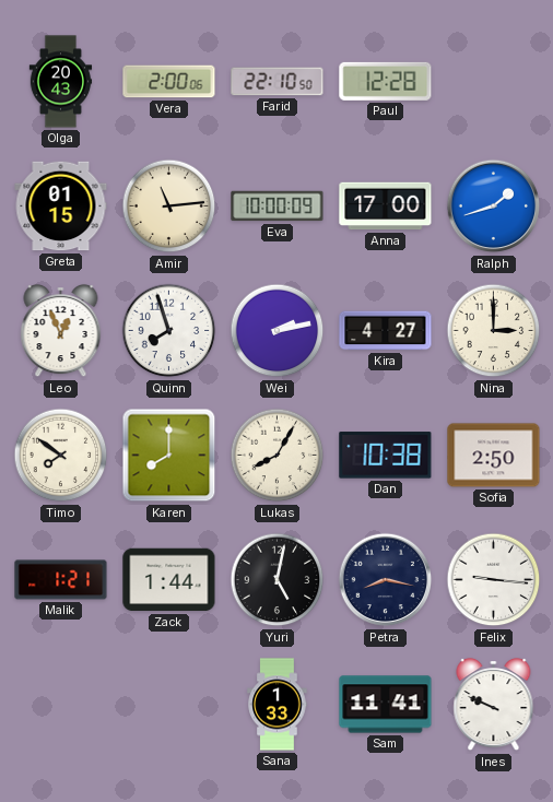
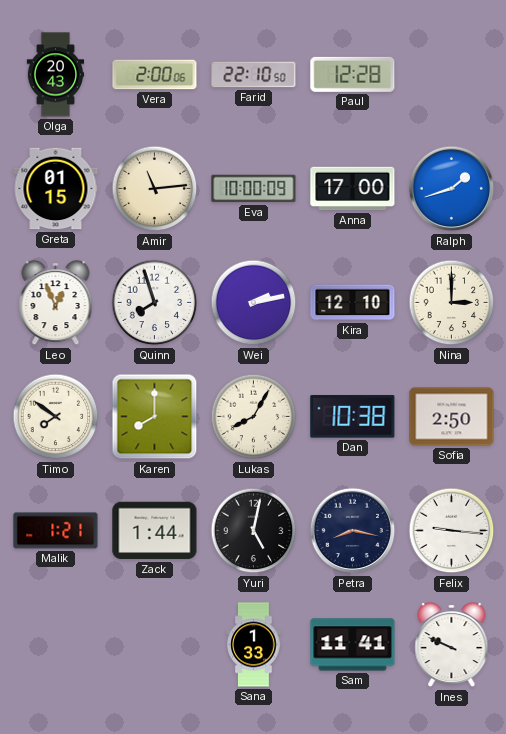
Kira: 4:27 -> 12:10 (353, 303)
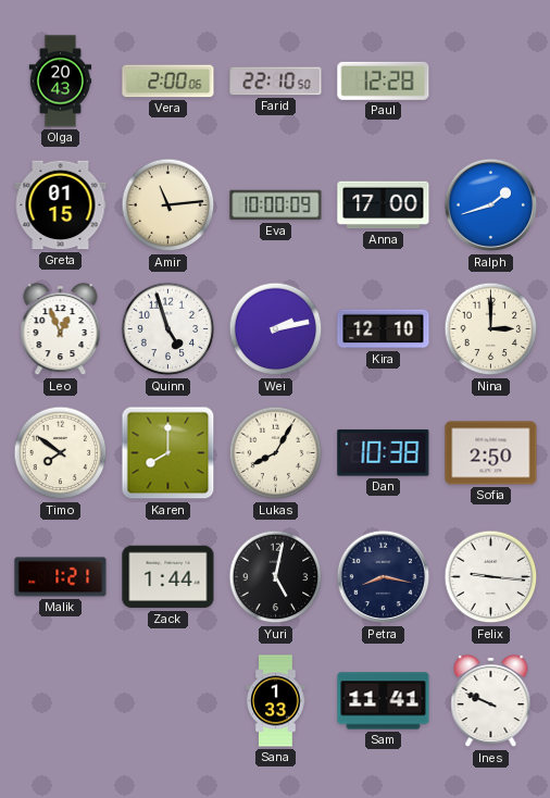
Quinn: 7:57 -> 4:57 (168, 329)
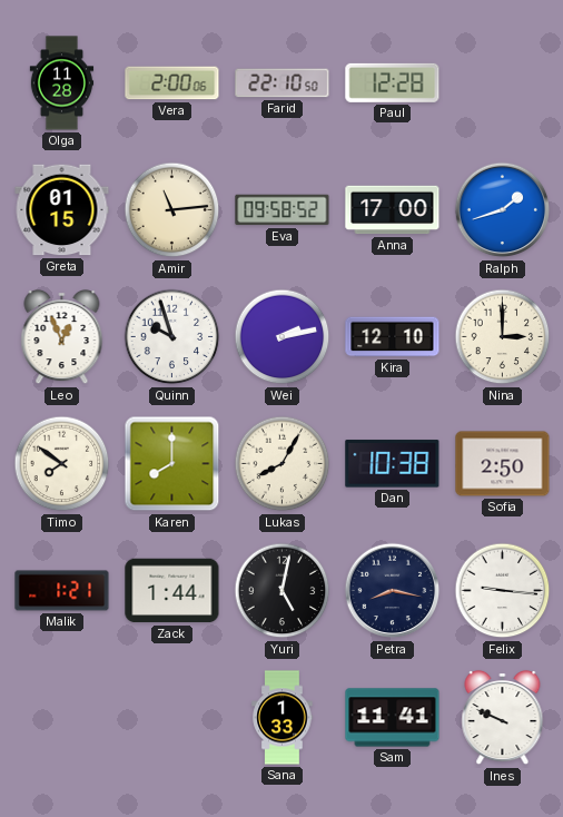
Olga: 20:43 -> 11:28 (62, 83)
Eva: 10:00 -> 09:58 (283, 210)
Quinn: 4:57 -> 9:57 (172, 337)
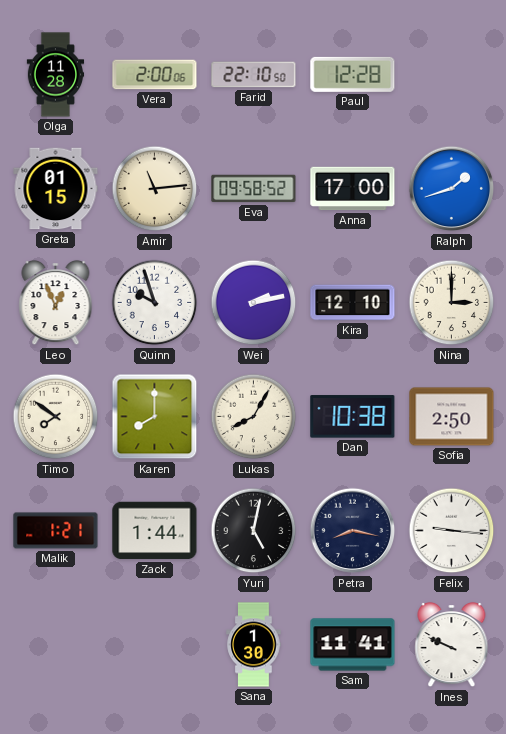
Sana: 1:33 -> 1:30 (254, 645)
